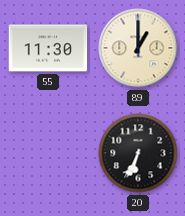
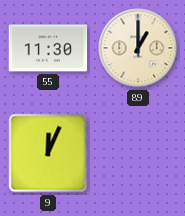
9: none -> 12:04 (48, 153)
20: 6:34 -> none (138, 153)
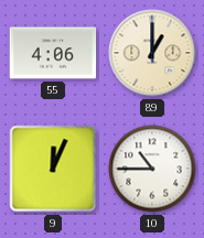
55: 11:30 -> 4:06 (53, 53)
10: none -> 10:45 (152, 169)
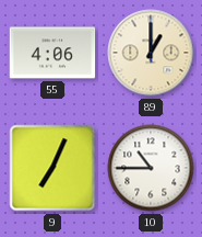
9: 12:04 -> 7:04 (52, 168)
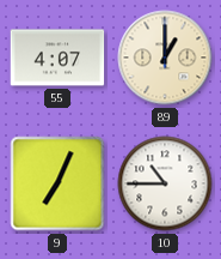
55: 4:06 -> 4:07 (57, 58)
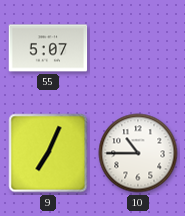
55: 4:07 -> 5:07 (48, 48)
89: 1:00 -> none (165, 58)
